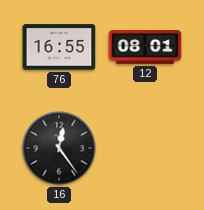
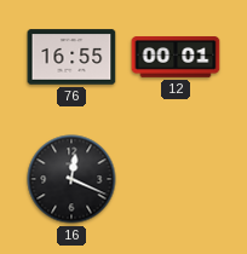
12: 08:01 -> 00:01 (176, 57)
16: 12:24 -> 12:19 (71, 179)
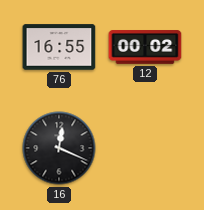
12: 00:01 -> 00:02 (145, 47)
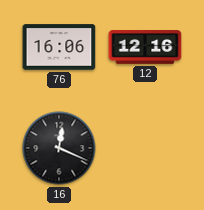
76: 16:55 -> 16:06 (59, 47)
12: 00:02 -> 12:16 (145, 47)
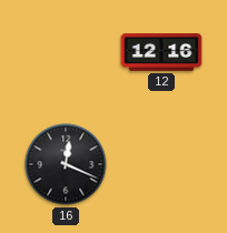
76: 16:06 -> none (59, 47)
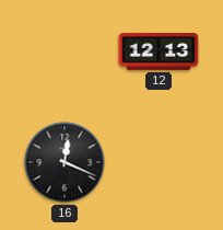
12: 12:16 -> 12:13 (159, 51)
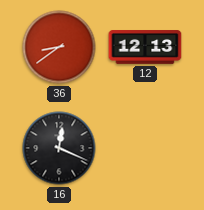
36: none -> 8:39 (59, 47)
